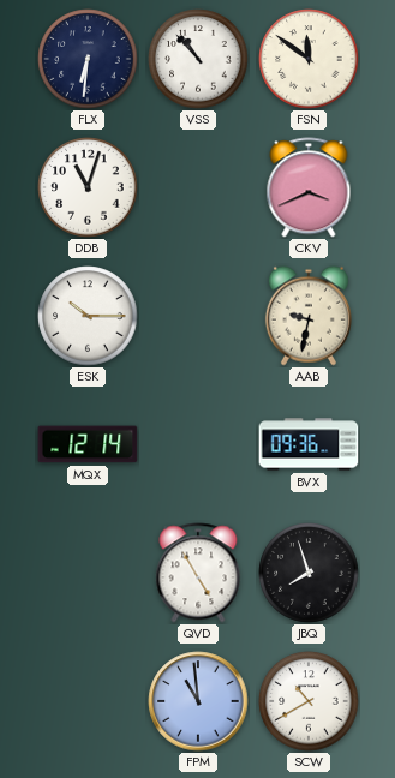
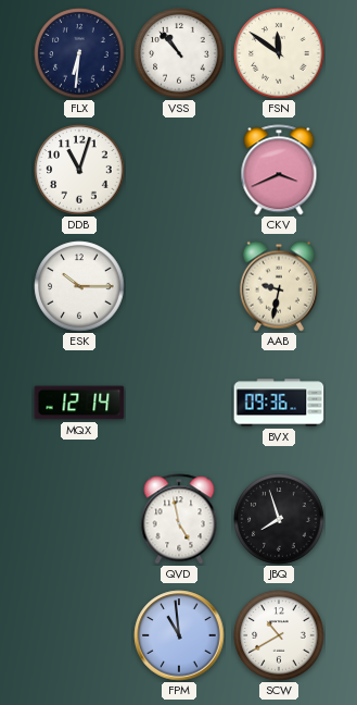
QVD: 4:55 -> 4:58 (179, 519)
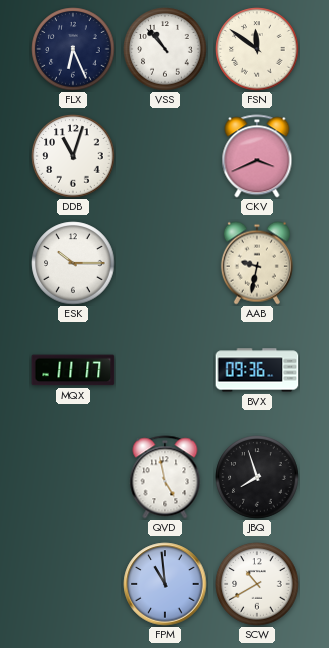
FLX: 6:31 -> 6:26 (73, 49)
MQX: 12:14 -> 11:17 (73, 370)
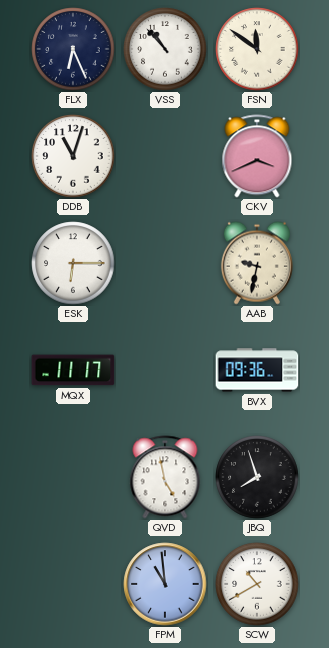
ESK: 10:15 -> 6:15 (73, 263)
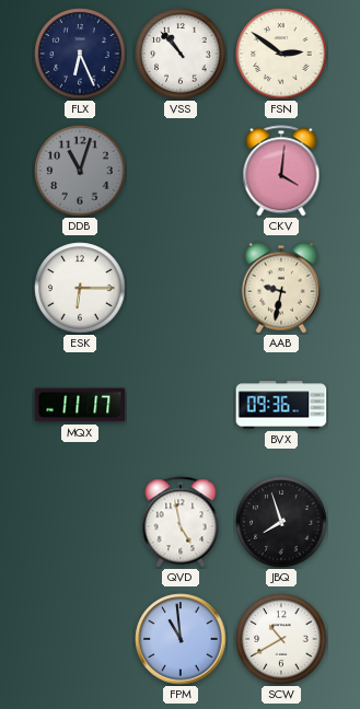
FSN: 11:51 -> 2:51 (281, 54)
DDB dial: white -> grey (80, 171)
CKV: 3:41 -> 4:01 (281, 171)
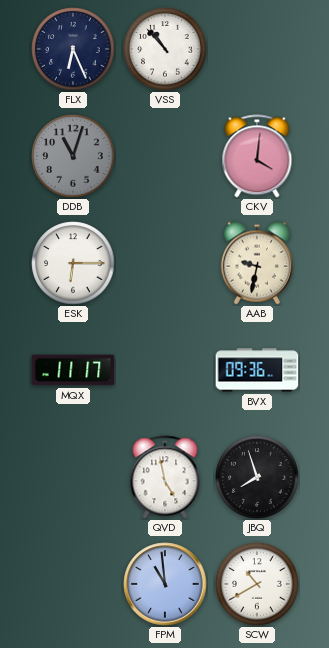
FSN: 2:51 -> none (281, 54)
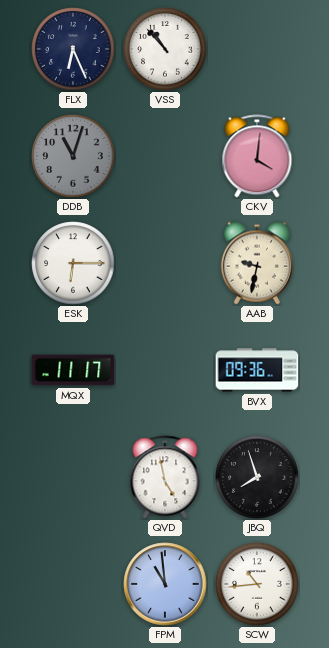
SCW: 10:40 -> 10:44 (257, 584)
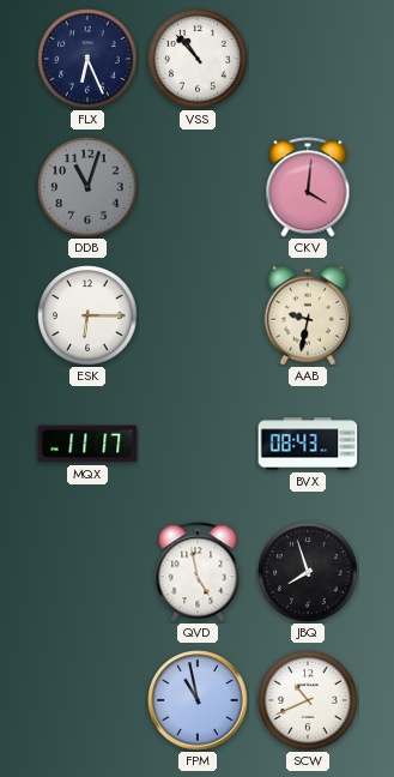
BVX: 09:36 -> 08:43 (308, 444)
FPM: 10:59 -> 10:58 (198, 700)
SCW: 10:44 -> 10:41 (308, 700)
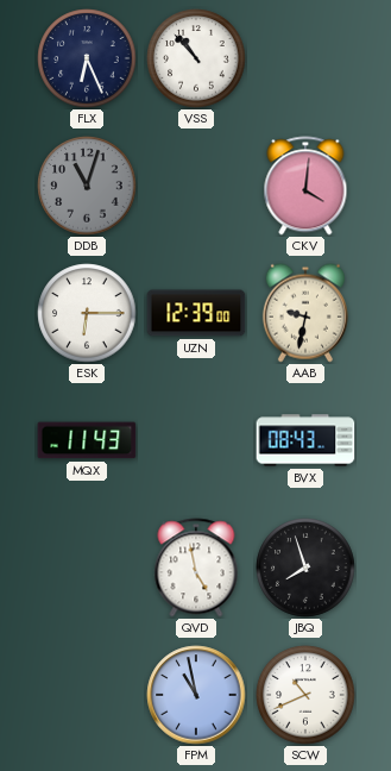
UZN: none -> 12:39 (196, 313)
MQX: 11:17 -> 11:43 (87, 440)
